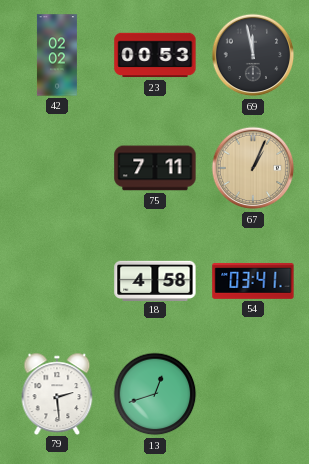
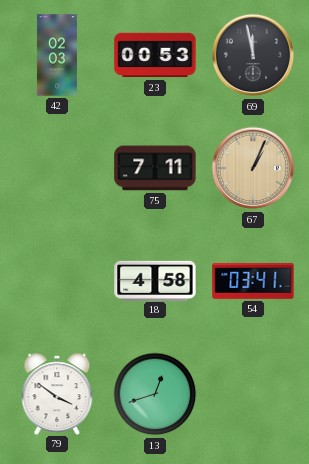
42: 02:02 -> 02:03 (57, 55)
79: 2:29 -> 3:51 (57, 393)
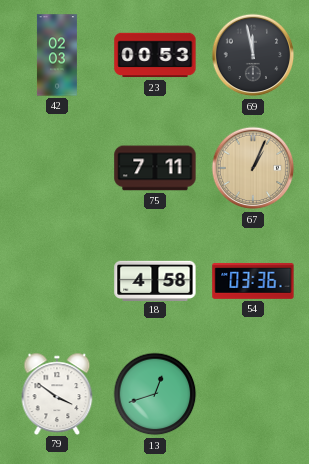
54: 03:41 -> 03:36 (253, 281)
